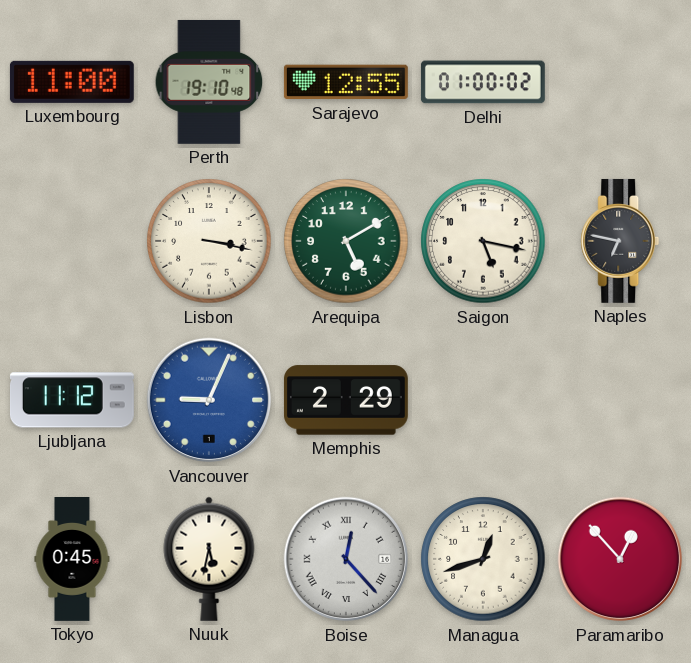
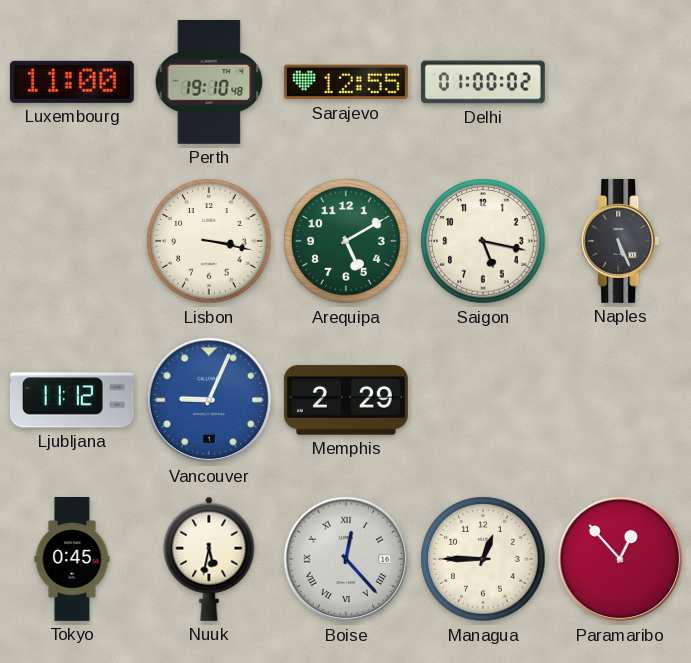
Naples: 6:47 -> 5:26 (620, 241)
Managua: 12:42 -> 12:45 (483, 559)
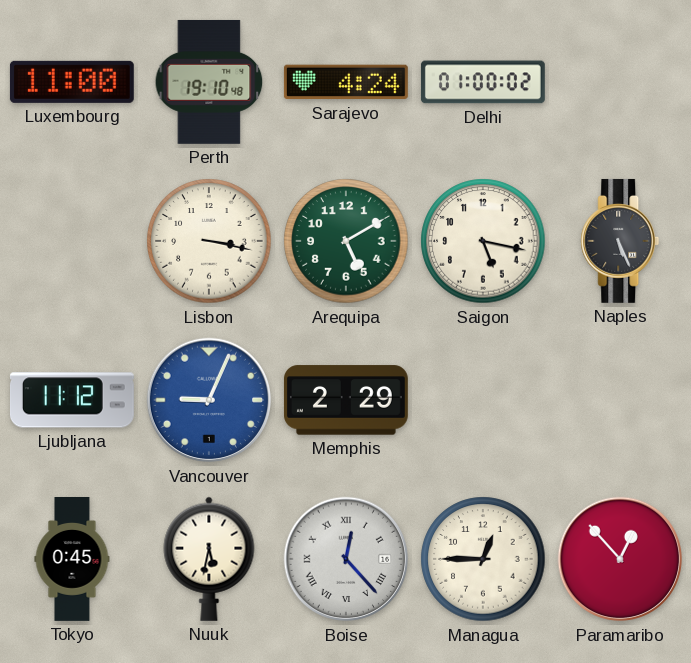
Sarajevo: 12:55 -> 4:24 (346, 82)
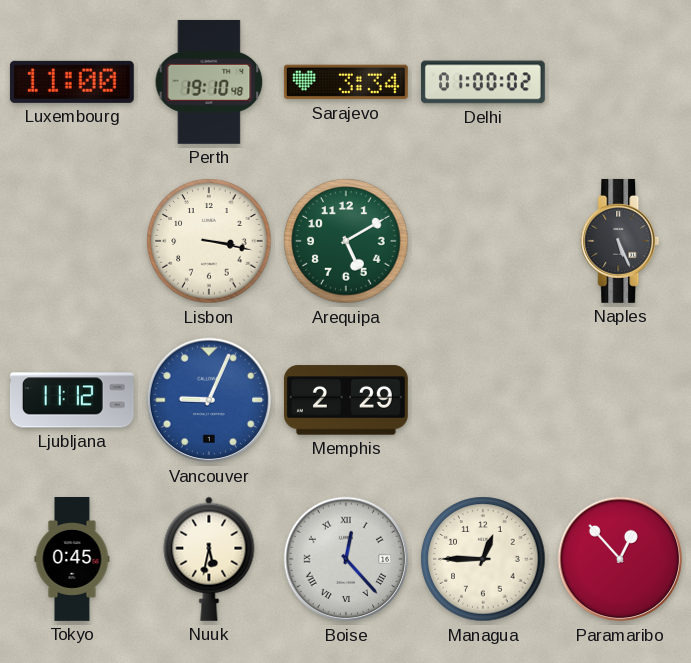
Sarajevo: 4:24 -> 3:34 (346, 82)
Saigon: 5:17 -> none (483, 241)
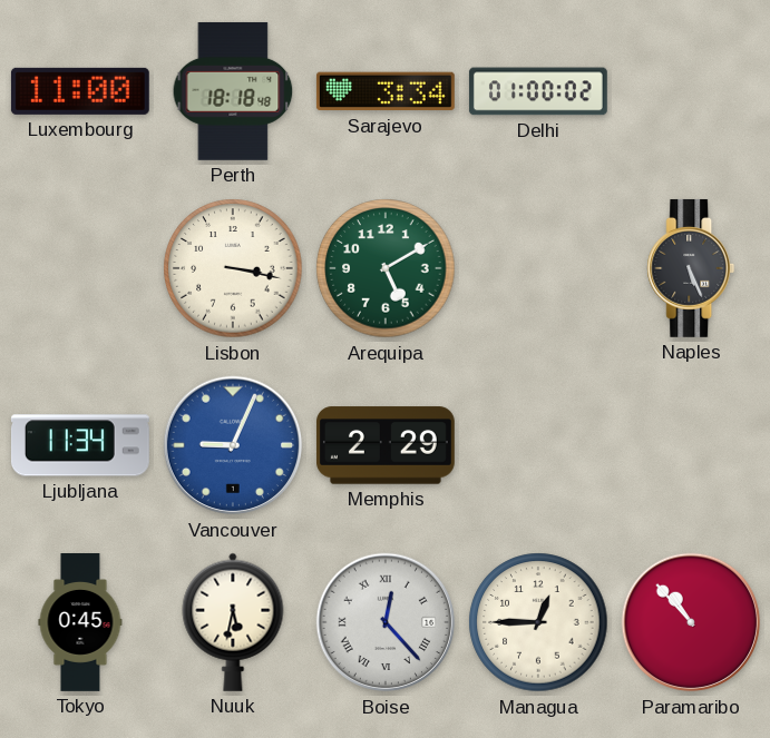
Perth: 19:10 -> 18:18 (233, 91)
Ljubljana: 11:12 -> 11:34 (80, 445)
Paramaribo: 12:53 -> 10:53 (691, 622)
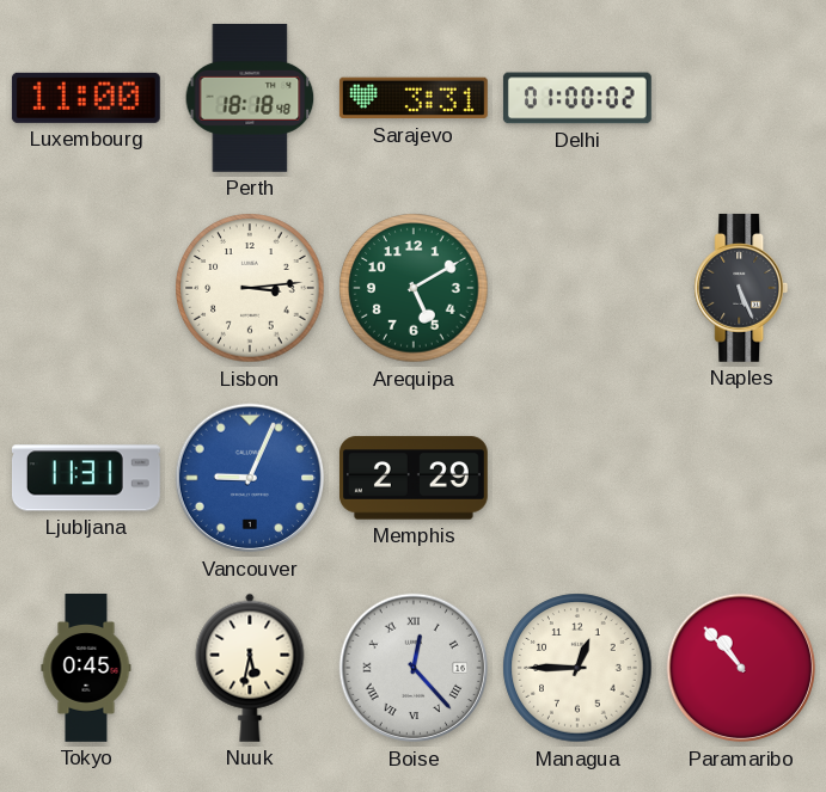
Sarajevo: 3:34 -> 3:31 (414, 98)
Lisbon: 3:17 -> 3:14 (250, 288)
Ljubljana: 11:34 -> 11:31 (86, 478)
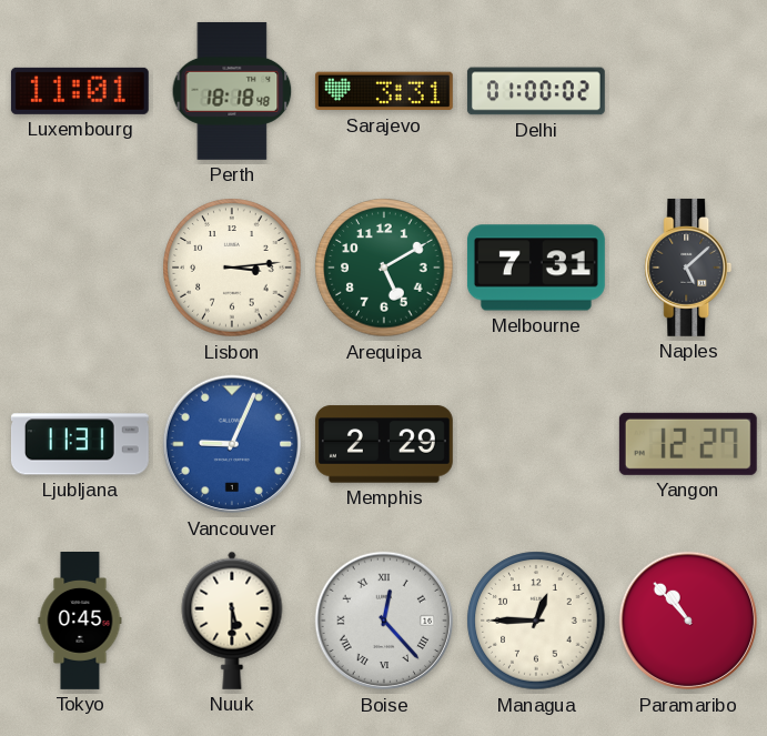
Luxembourg: 11:00 -> 11:01 (80, 91)
Melbourne: none -> 7:31 (536, 268)
Naples: 5:26 -> 5:08 (688, 268)
Yangon: none -> 12:27 (688, 444)
Nuuk: 5:32 -> 5:30 (232, 621)
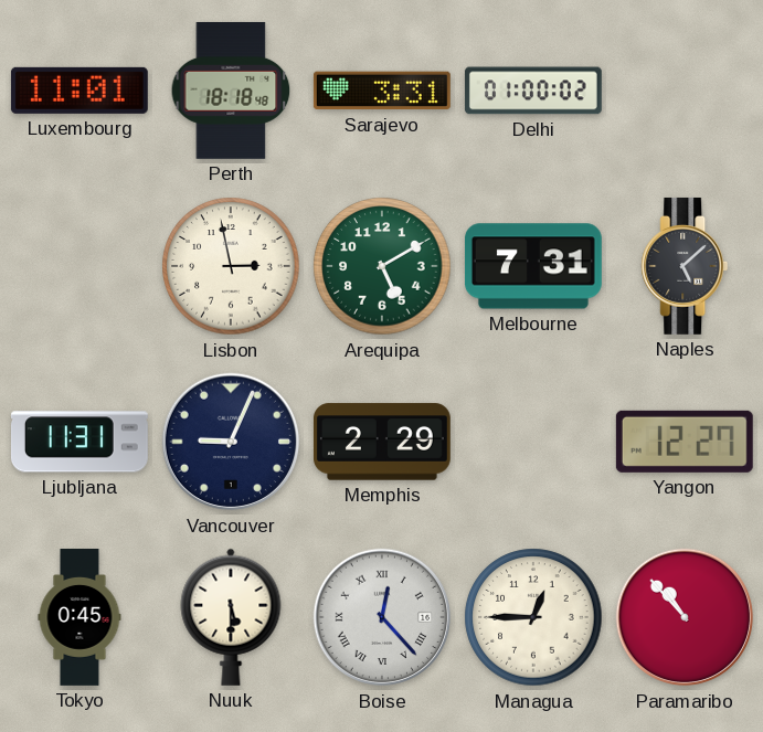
Lisbon: 3:14 -> 2:58 (231, 266)
Vancouver dial: blue -> navy (231, 442)
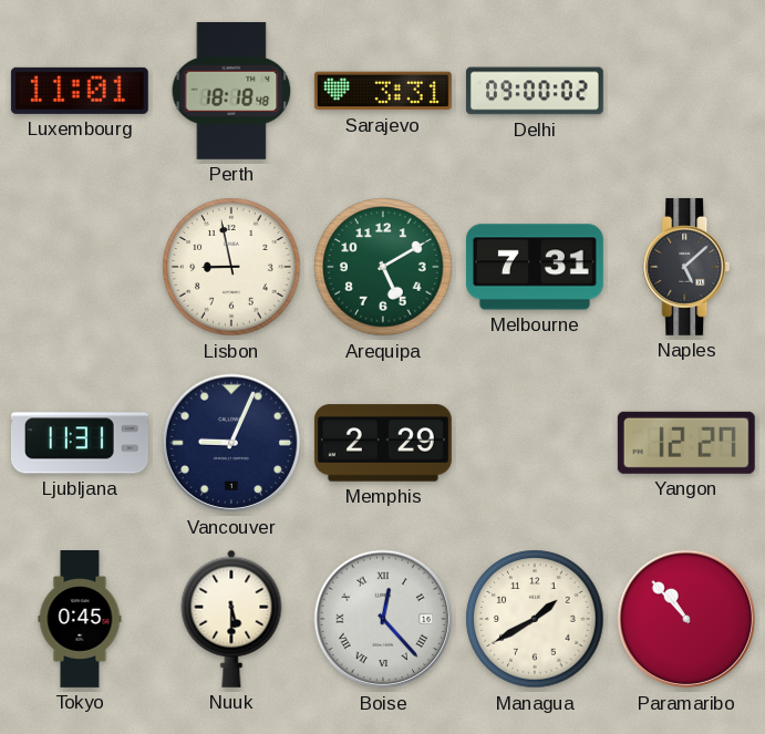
Delhi: 01:00 -> 09:00 (535, 91)
Lisbon: 2:58 -> 8:58 (231, 267)
Managua: 12:45 -> 1:40 (535, 619)
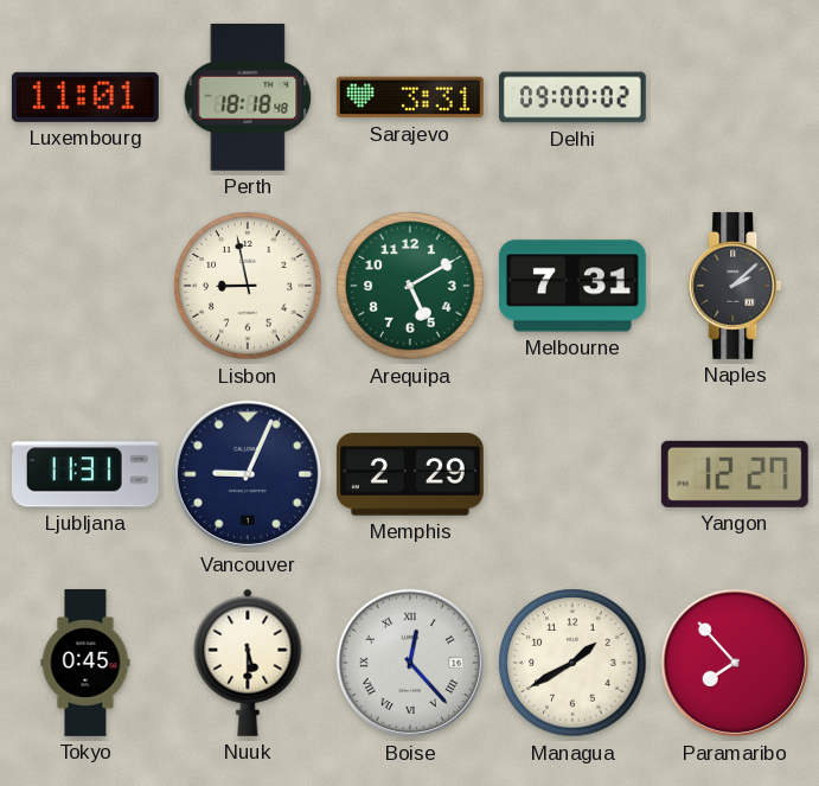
Naples: 5:08 -> 2:08 (735, 286)
Paramaribo: 10:53 -> 7:53 (735, 663)
